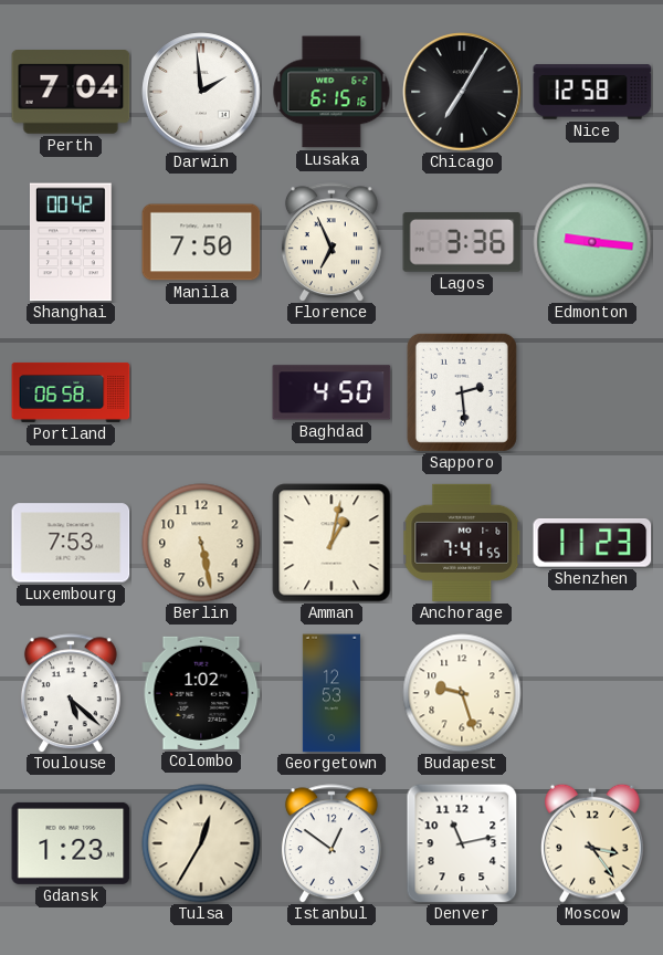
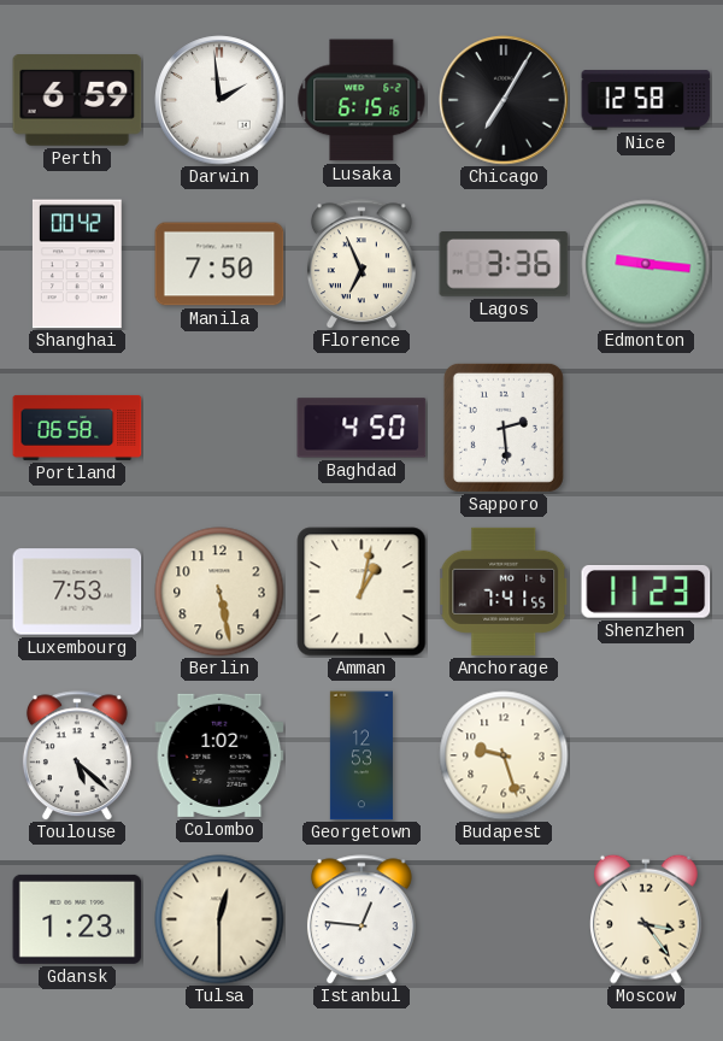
Perth: 7:04 -> 6:59 (77, 101)
Tulsa: 12:35 -> 12:30 (219, 919)
Istanbul: 12:51 -> 12:46 (361, 919)
Denver: 11:13 -> none (462, 843)
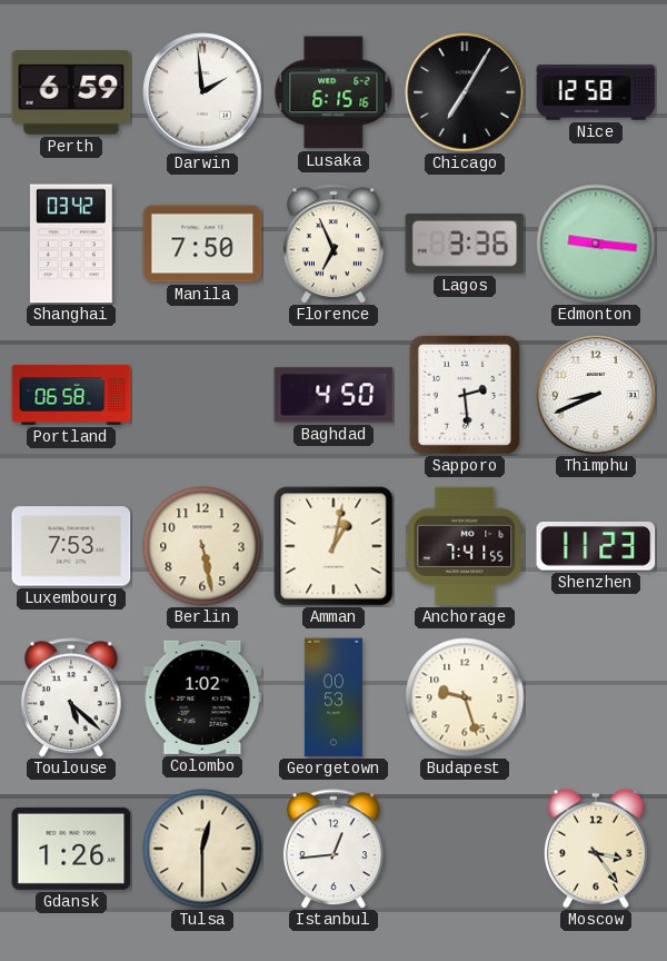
Shanghai: 00:42 -> 03:42 (71, 244)
Thimphu: none -> 8:41 (596, 395)
Georgetown: 12:53 -> 00:53 (333, 697)
Gdansk: 1:23 -> 1:26 (71, 849)
Istanbul: 12:46 -> 12:44 (333, 849)
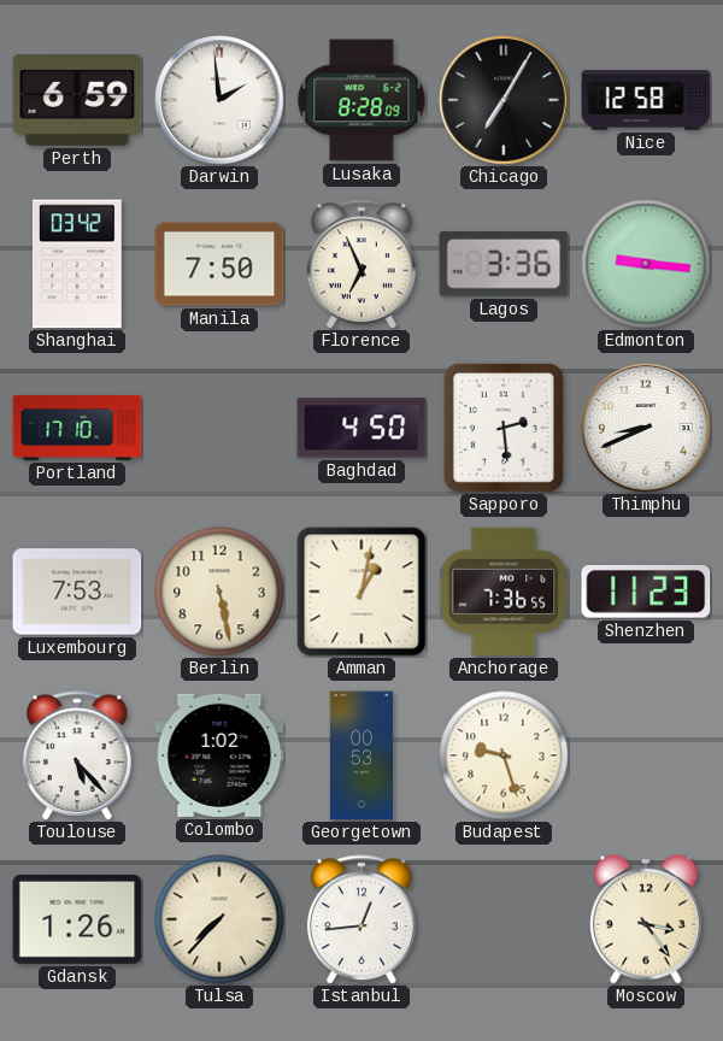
Lusaka: 6:15 -> 8:28 (361, 100)
Portland: 06:58 -> 17:10 (77, 428)
Anchorage: 7:41 -> 7:36 (504, 592)
Toulouse: 5:22 -> 5:23 (77, 755)
Tulsa: 12:30 -> 7:37 (219, 919)
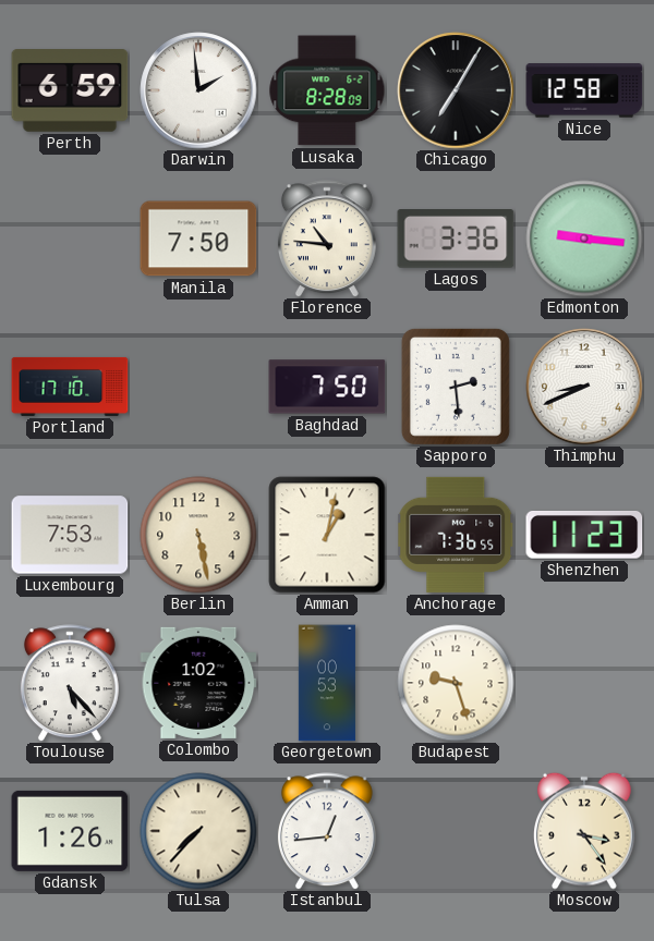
Shanghai: 03:42 -> none (77, 264)
Florence: 6:56 -> 10:46 (327, 239)
Baghdad: 4:50 -> 7:50 (327, 387)
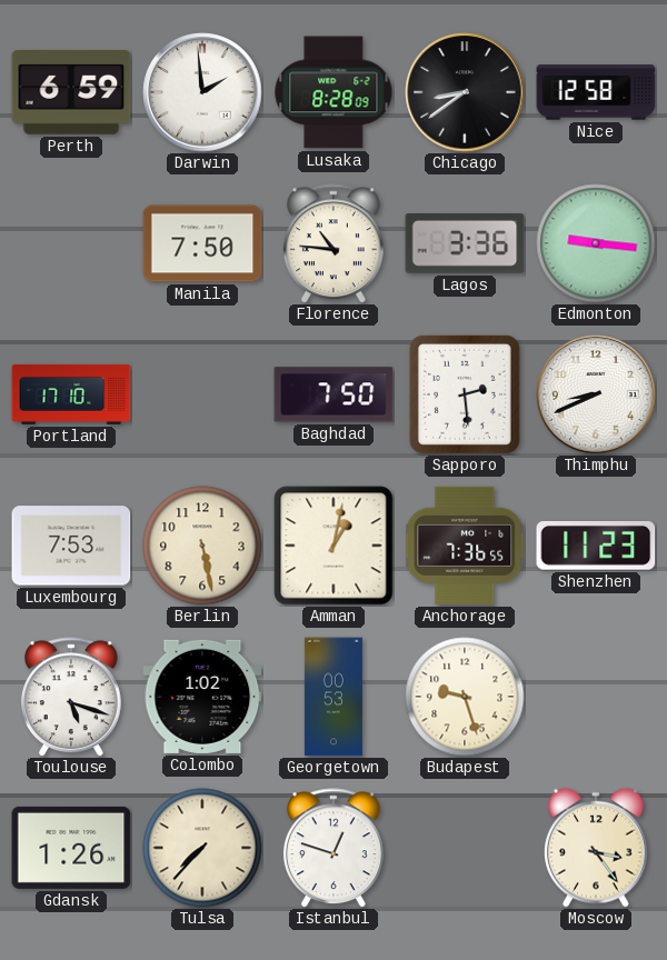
Chicago: 7:05 -> 8:39 (465, 92)
Toulouse: 5:23 -> 5:18 (71, 697)
Istanbul: 12:44 -> 12:48 (333, 848)
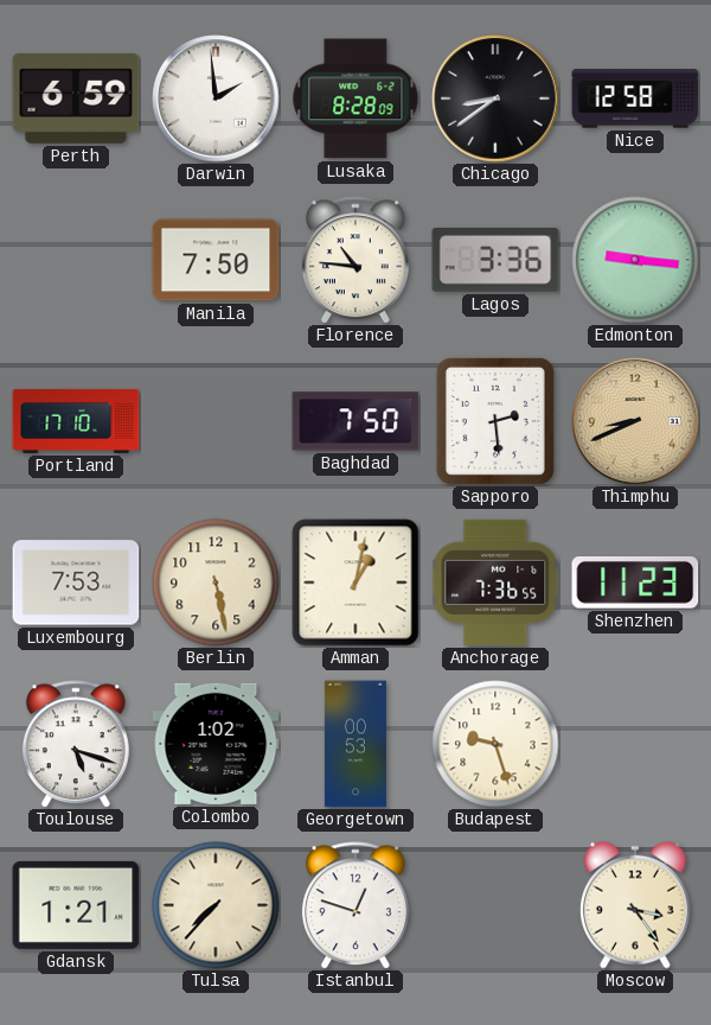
Thimphu dial: white -> champagne (635, 421)
Gdansk: 1:26 -> 1:21 (76, 905)
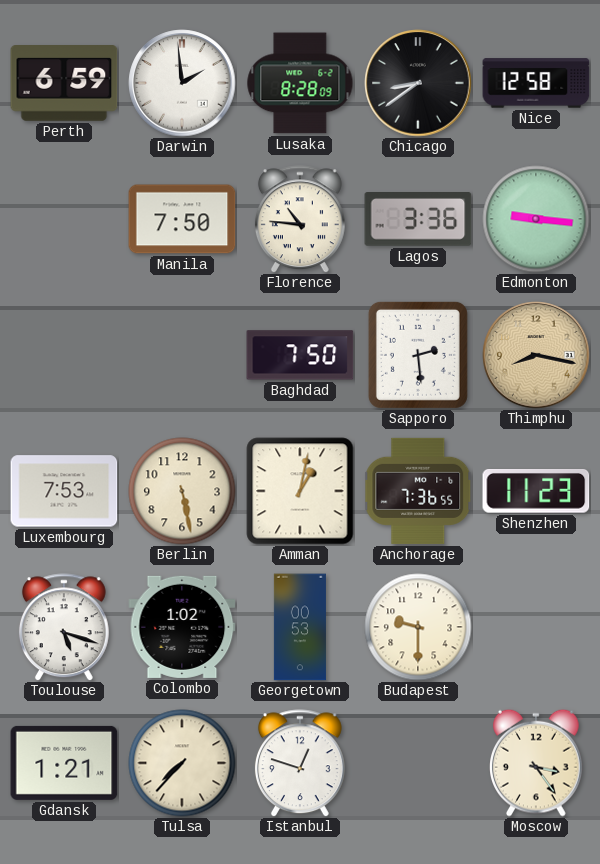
Portland: 17:10 -> none (76, 421)
Thimphu: 8:41 -> 8:17 (536, 355)
Budapest: 9:27 -> 9:30 (418, 627)
